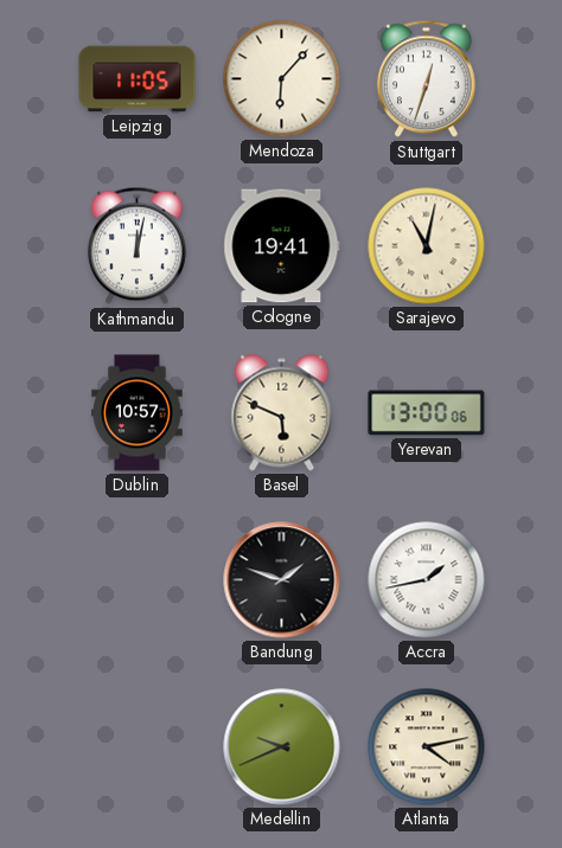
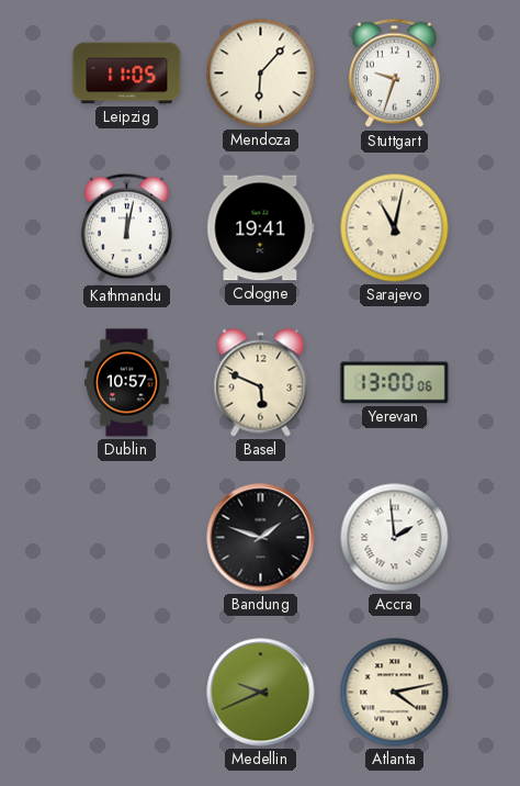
Stuttgart: 12:33 -> 9:33 (394, 74)
Accra: 1:43 -> 1:59 (395, 538)
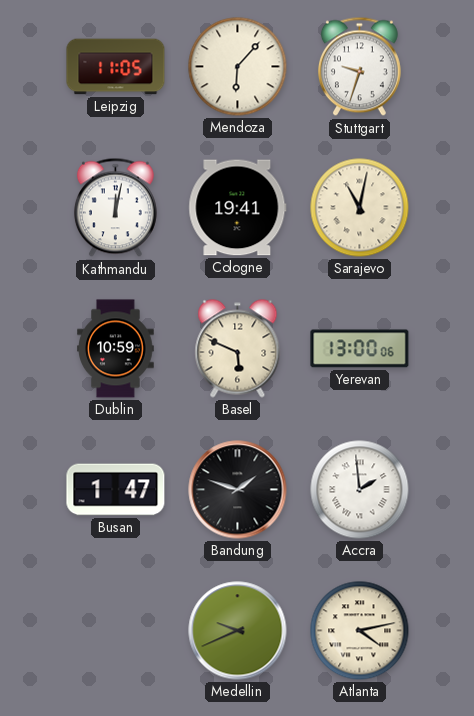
Dublin: 10:57 -> 10:59 (116, 349)
Busan: none -> 1:47 (116, 490)
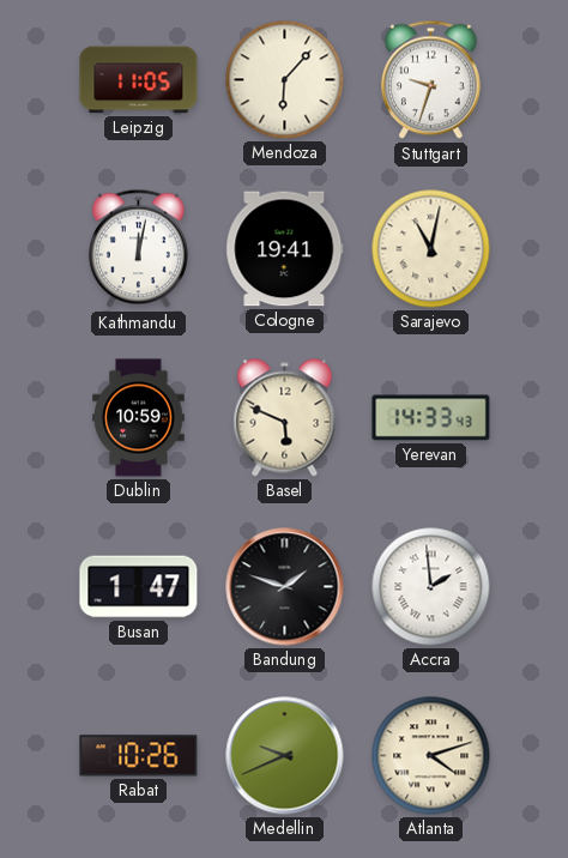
Yerevan: 13:00 -> 14:33 (431, 418)
Rabat: none -> 10:26 (139, 756)
Atlanta: 4:13 -> 4:12 (431, 756)
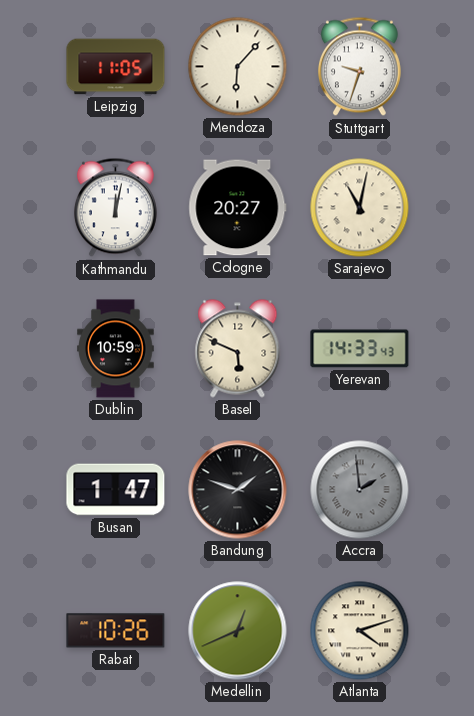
Cologne: 19:41 -> 20:27 (238, 208)
Accra dial: white -> grey (360, 490)
Medellin: 9:41 -> 12:41 (238, 631)
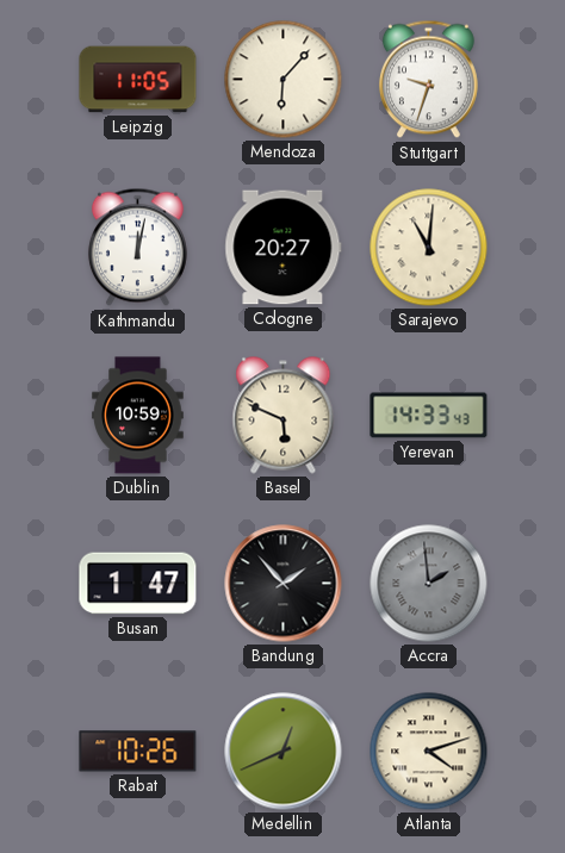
Sarajevo: 11:02 -> 11:01 (429, 248)
Bandung: 1:48 -> 1:53 (284, 584)
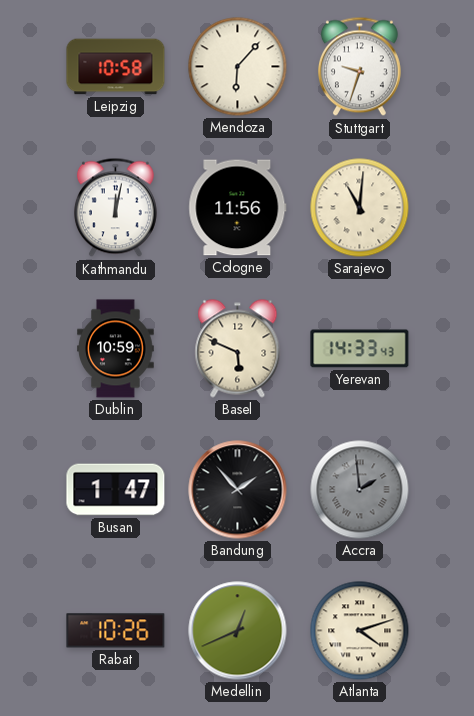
Leipzig: 11:05 -> 10:58 (116, 67)
Cologne: 20:27 -> 11:56 (238, 208)
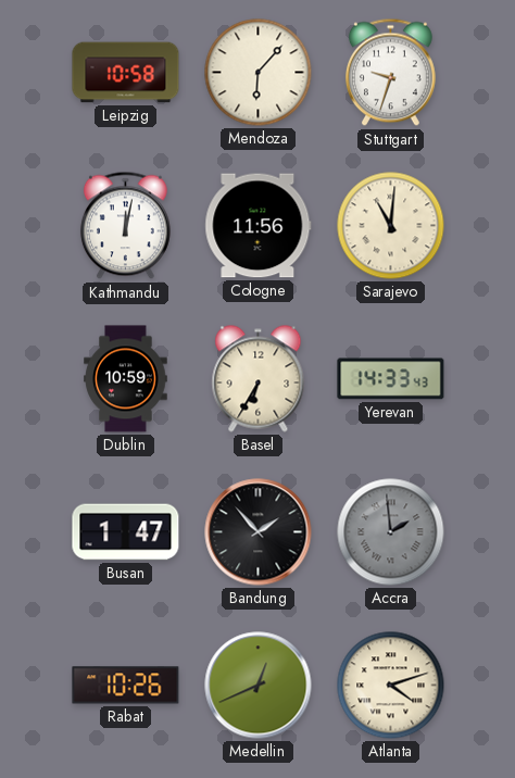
Basel: 5:49 -> 6:35 (259, 379)
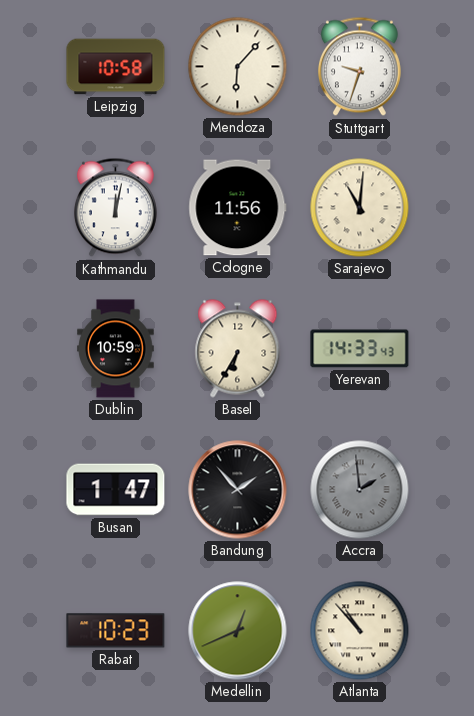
Rabat: 10:26 -> 10:23 (116, 631)
Atlanta: 4:12 -> 10:53 (360, 631)
